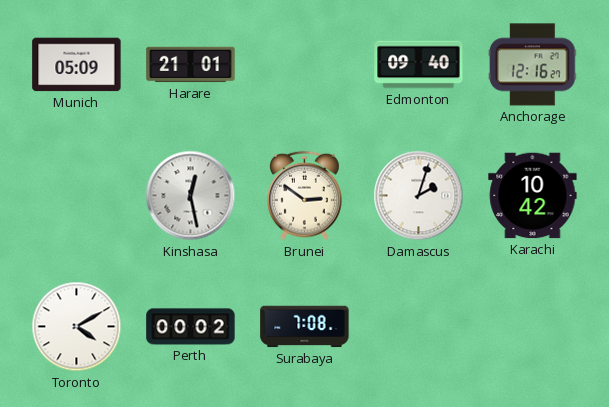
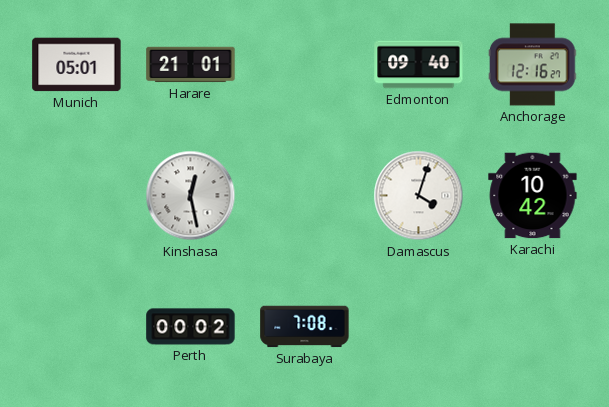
Munich: 05:09 -> 05:01 (77, 65)
Brunei: 2:51 -> none (305, 196)
Damascus: 2:03 -> 4:03 (419, 196)
Toronto: 4:10 -> none (77, 327)
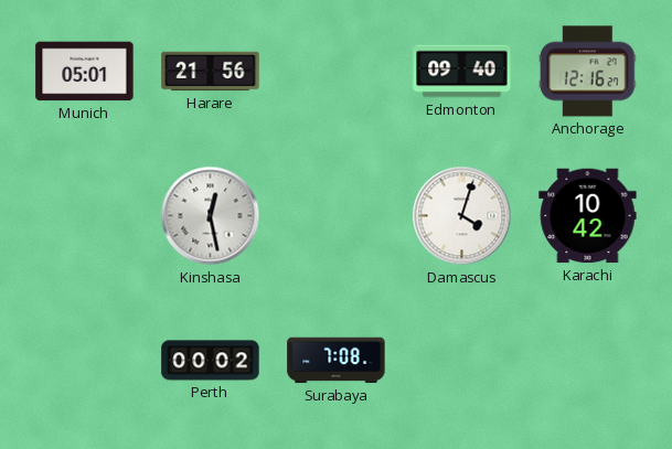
Harare: 21:01 -> 21:56 (211, 72)
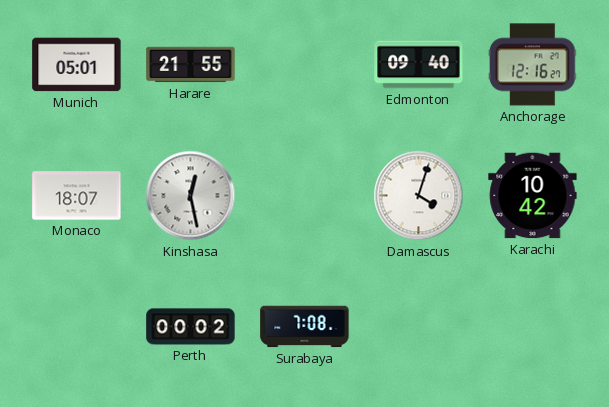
Harare: 21:56 -> 21:55 (191, 65)
Monaco: none -> 18:07 (77, 196)
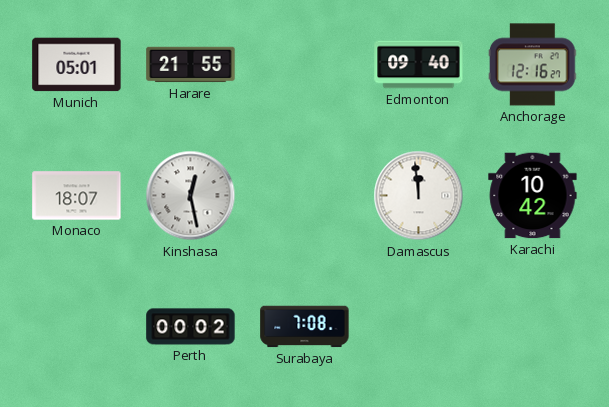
Damascus: 4:03 -> 11:59 (419, 196)
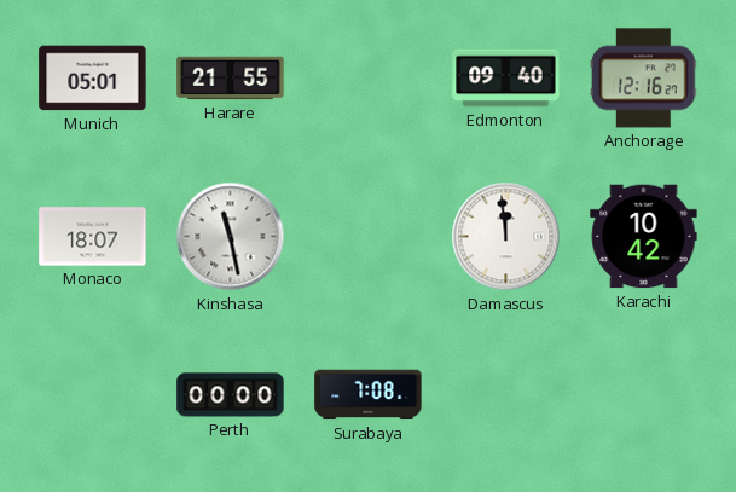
Kinshasa: 12:28 -> 11:28 (231, 237)
Perth: 00:02 -> 00:00 (231, 395)
